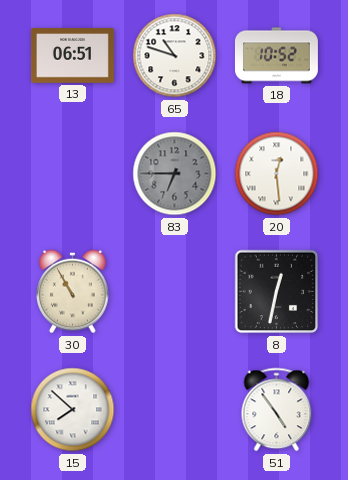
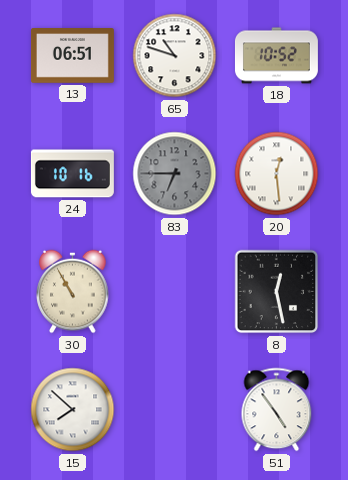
24: none -> 10:16 (72, 174)
8: 12:32 -> 12:28 (277, 292)
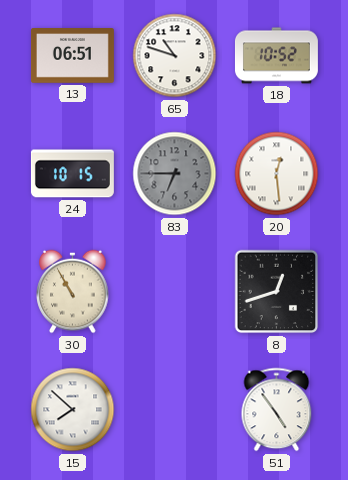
24: 10:16 -> 10:15 (72, 174)
8: 12:28 -> 12:42 (277, 292)
